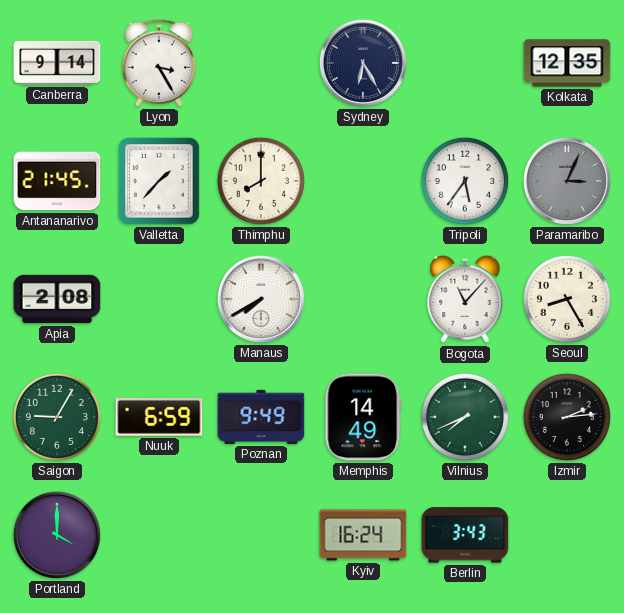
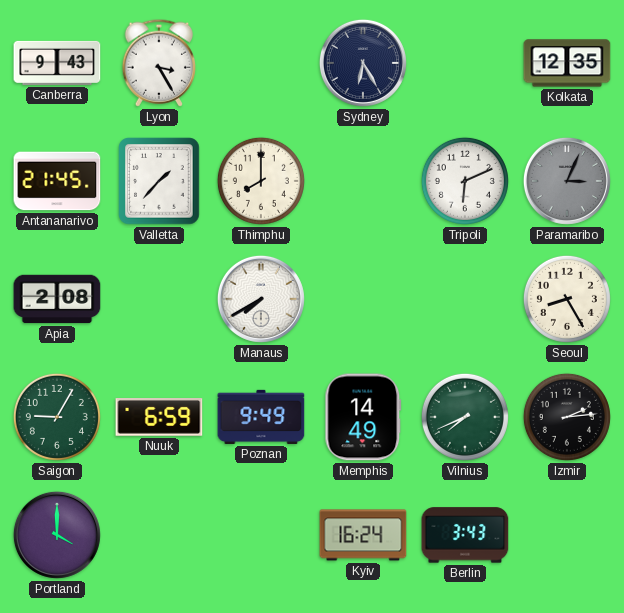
Canberra: 9:14 -> 9:43 (57, 63)
Tripoli: 5:36 -> 6:11 (465, 181)
Bogota: 11:07 -> none (465, 299)
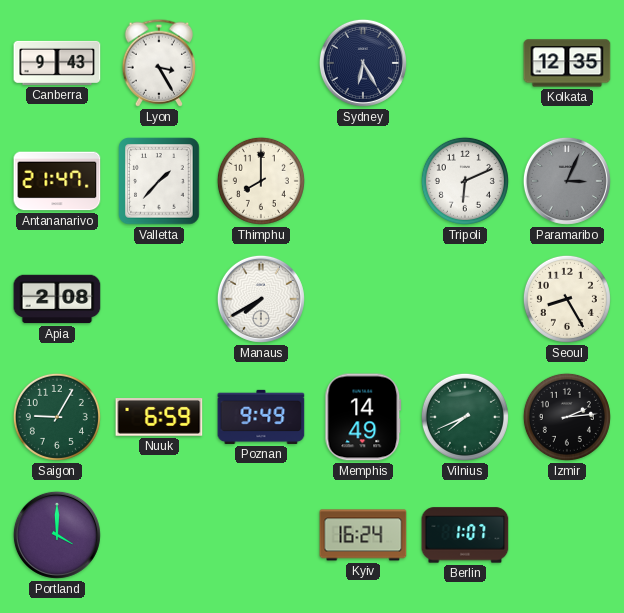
Antananarivo: 21:45 -> 21:47 (57, 181)
Berlin: 3:43 -> 1:07 (465, 535)
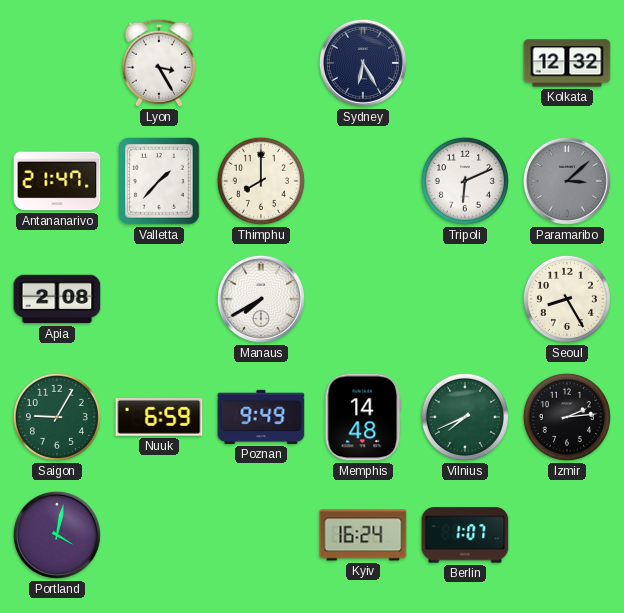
Canberra: 9:43 -> none (57, 63)
Kolkata: 12:35 -> 12:32 (567, 63)
Paramaribo: 3:04 -> 3:08 (567, 181)
Memphis: 14:49 -> 14:48 (363, 417)
Portland: 4:00 -> 4:02 (57, 535)
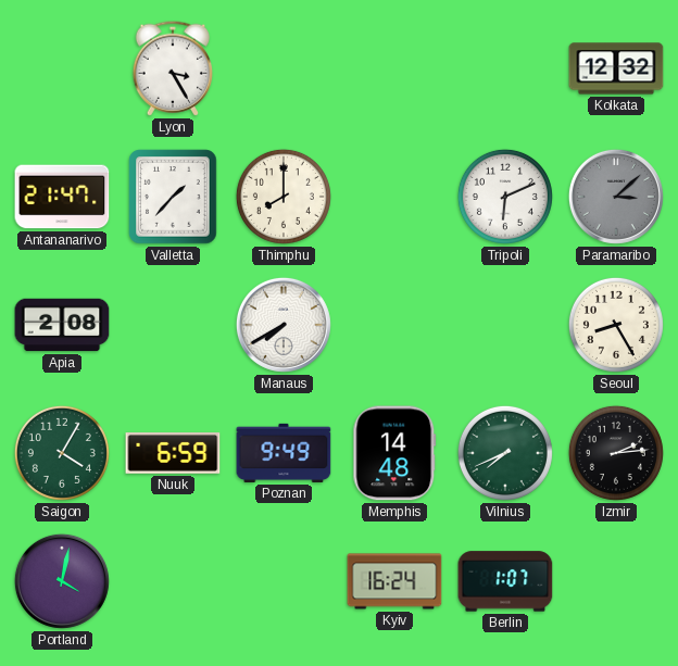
Sydney: 6:25 -> none (363, 63)
Saigon: 9:05 -> 4:05 (62, 453)
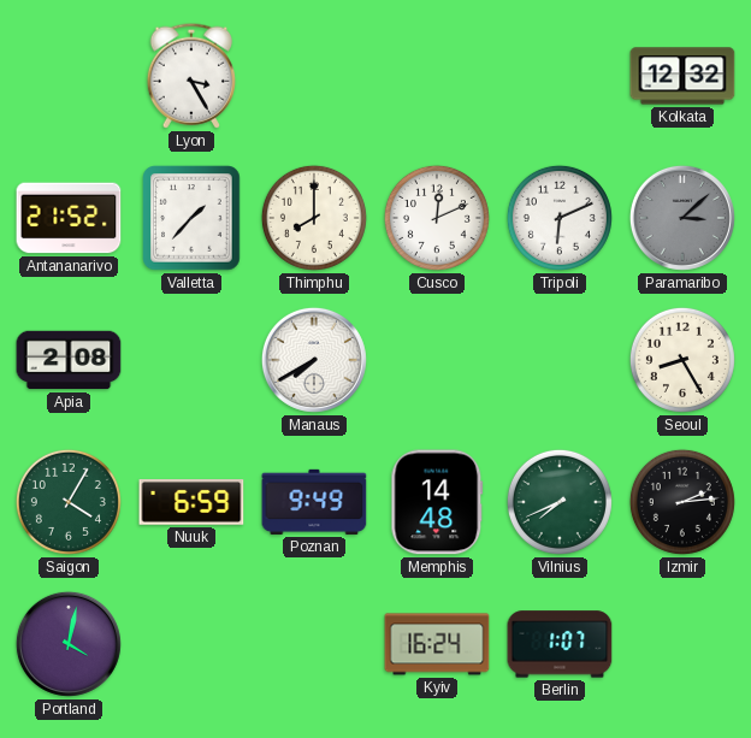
Antananarivo: 21:47 -> 21:52 (69, 218)
Cusco: none -> 12:11 (437, 218)
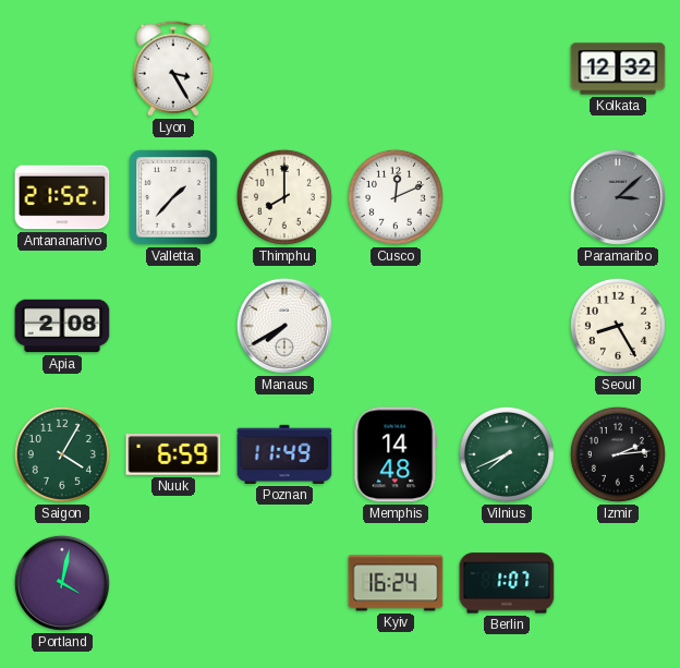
Tripoli: 6:11 -> none (560, 218)
Poznan: 9:49 -> 11:49 (284, 454)
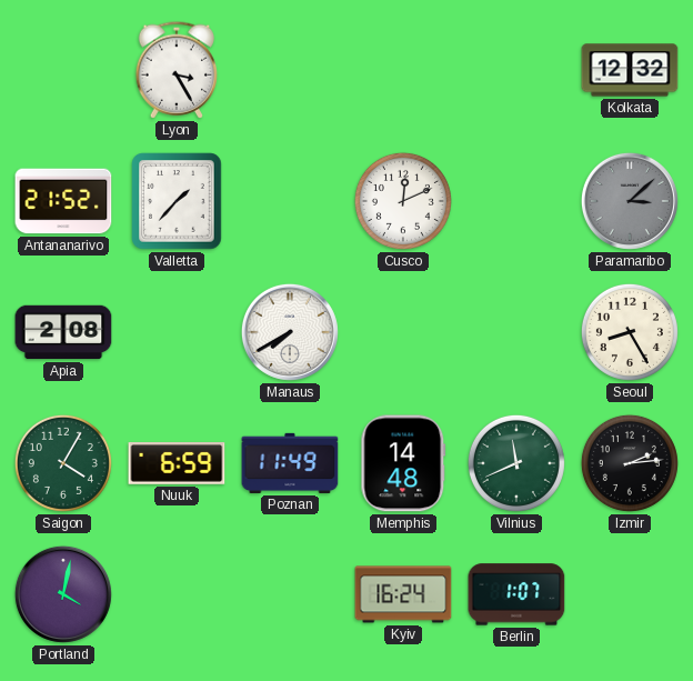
Thimphu: 8:00 -> none (284, 197)
Vilnius: 7:41 -> 11:41 (516, 463)
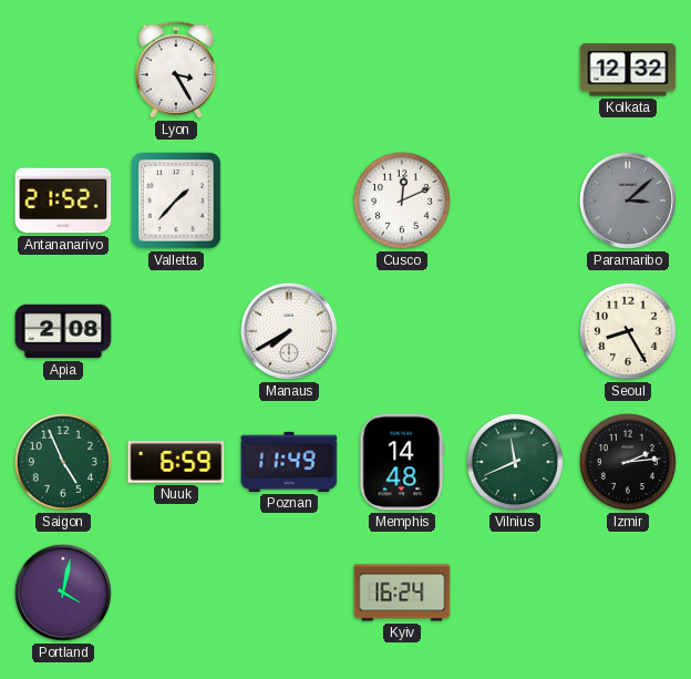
Saigon: 4:05 -> 4:56 (63, 462)
Berlin: 1:07 -> none (516, 594)
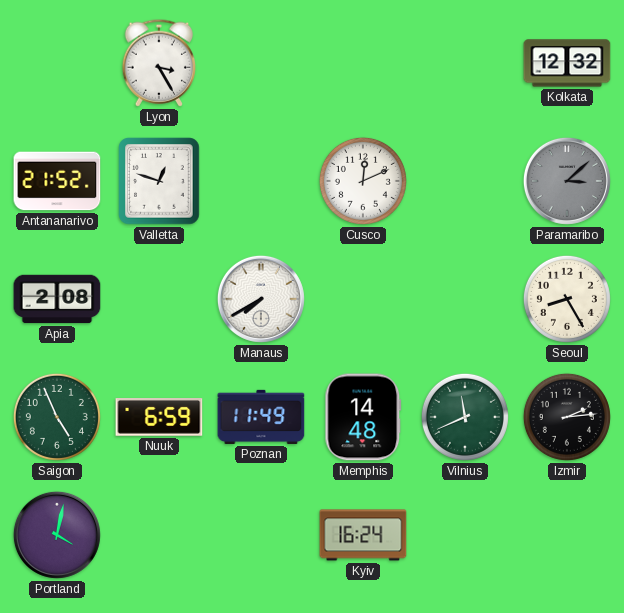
Valletta: 1:37 -> 12:48 (159, 181)
